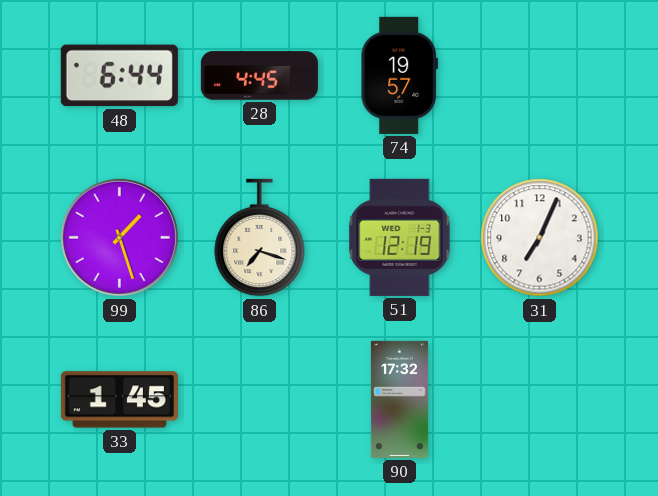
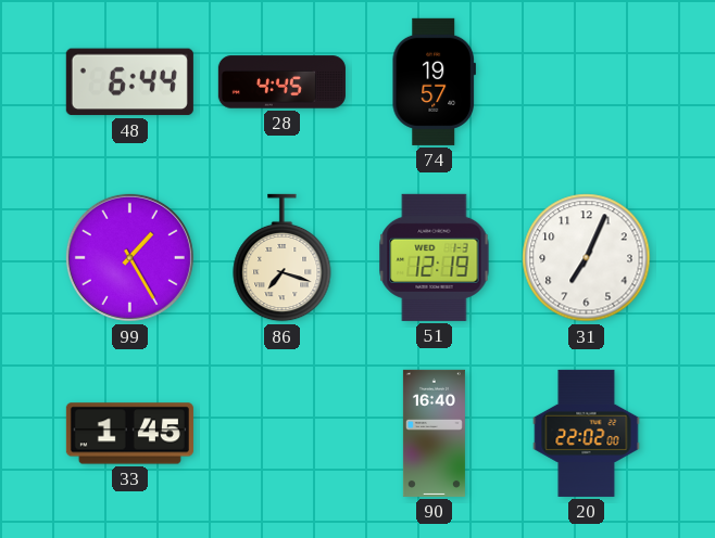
99: 1:27 -> 1:25 (129, 257)
90: 17:32 -> 16:40 (434, 433)
20: none -> 22:02 (587, 433)
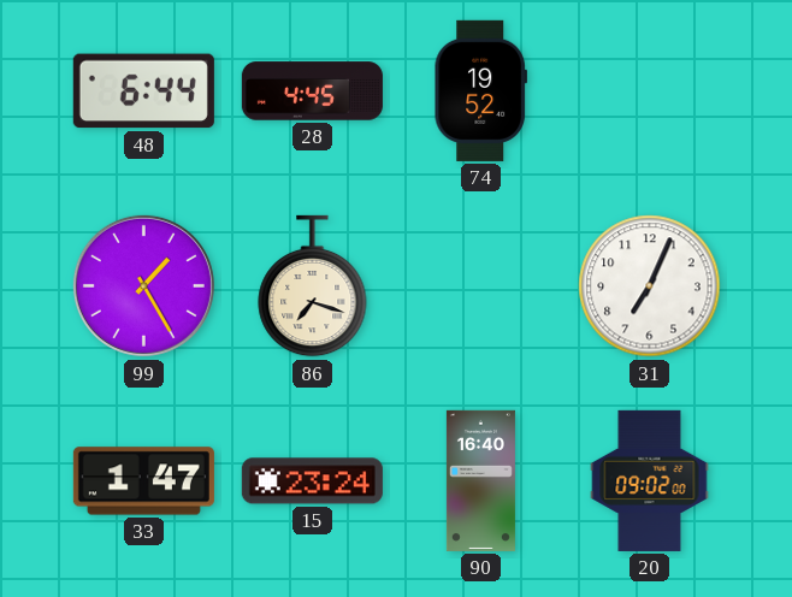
74: 19:57 -> 19:52 (480, 90)
51: 12:19 -> none (435, 257)
33: 1:45 -> 1:47 (143, 481)
15: none -> 23:24 (312, 481)
20: 22:02 -> 09:02 (650, 480)
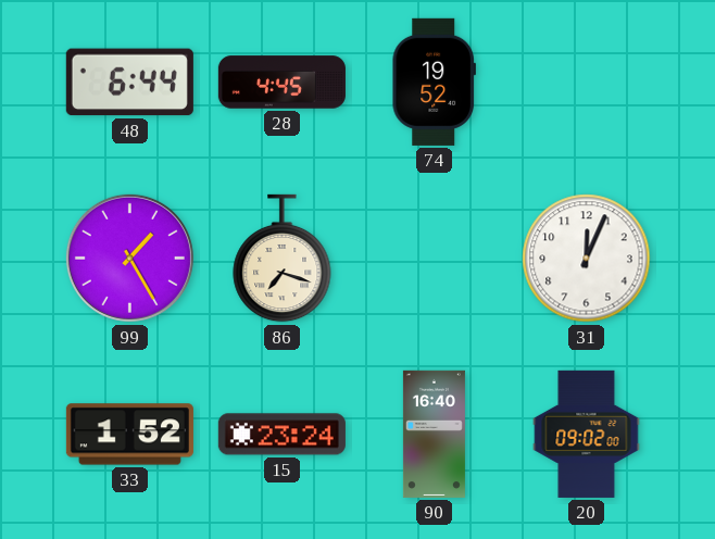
31: 7:04 -> 12:04 (587, 259)
33: 1:47 -> 1:52 (129, 435)
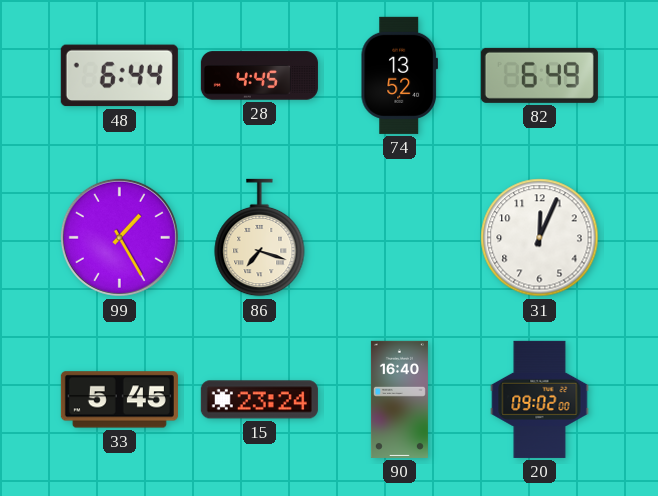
74: 19:52 -> 13:52 (399, 75)
82: none -> 6:49 (539, 75)
33: 1:52 -> 5:45 (119, 400)
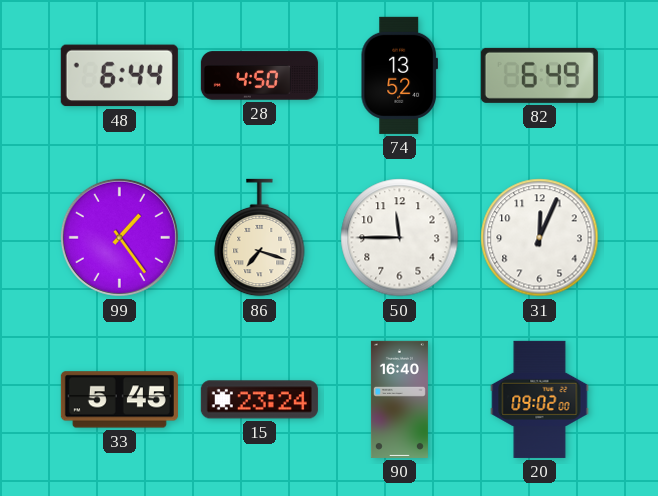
28: 4:45 -> 4:50 (259, 76)
99: 1:25 -> 1:24 (119, 237)
50: none -> 11:45 (400, 238)
